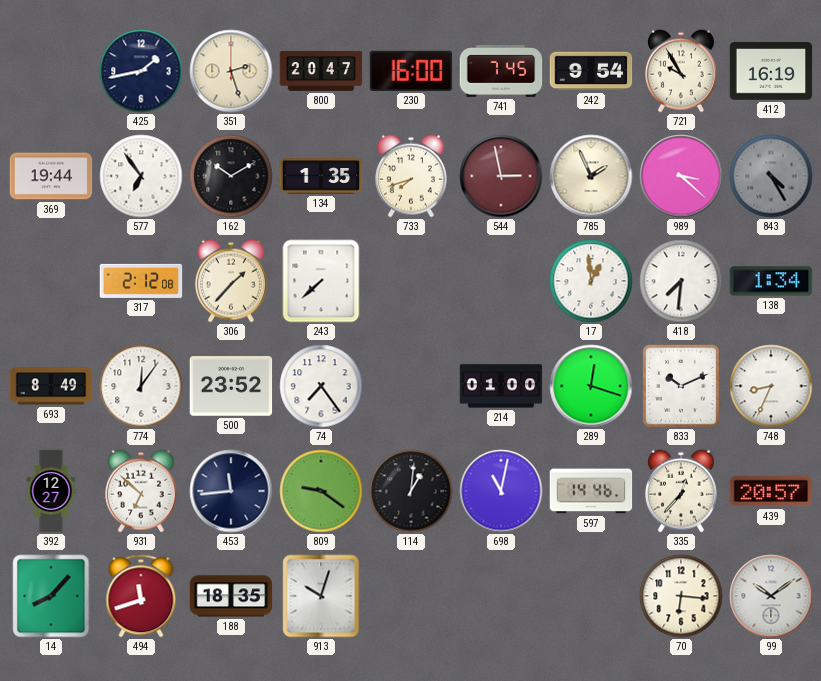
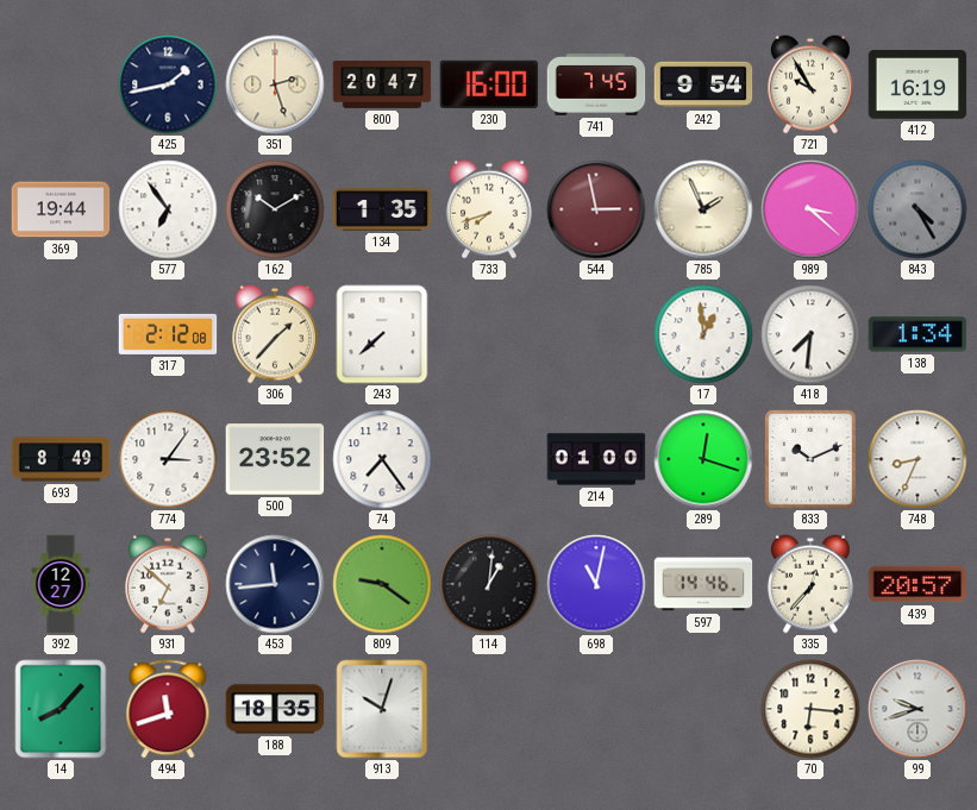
774: 12:06 -> 3:06 (168, 459)
99: 10:09 -> 9:42 (917, 709)
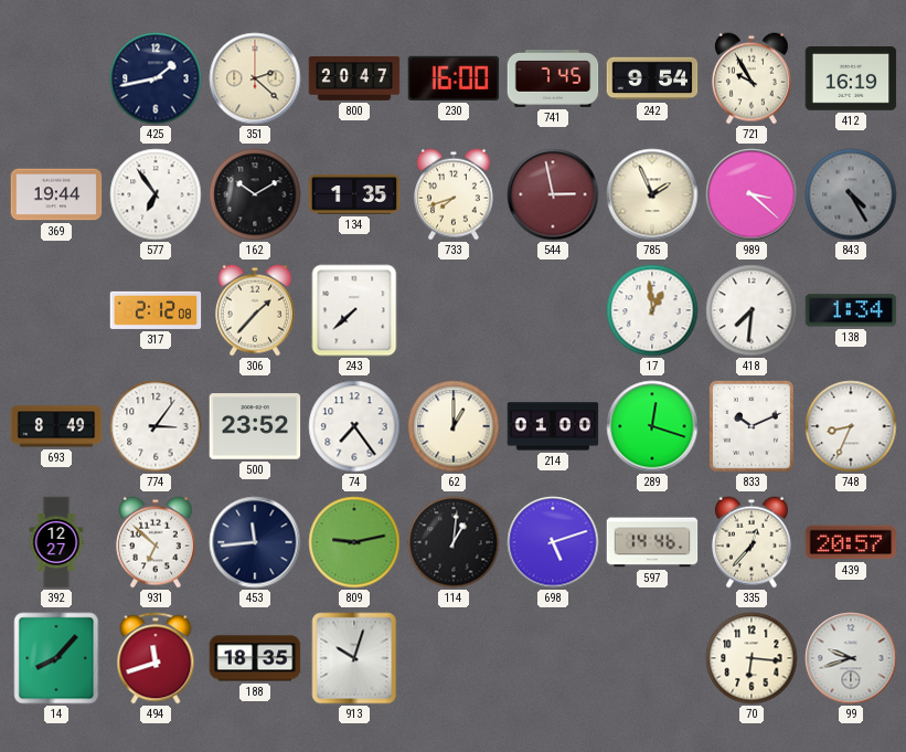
351: 2:27 -> 2:22 (255, 78)
62: none -> 1:00 (454, 426)
809: 9:21 -> 9:13 (354, 542)
698: 11:02 -> 5:12 (553, 542)
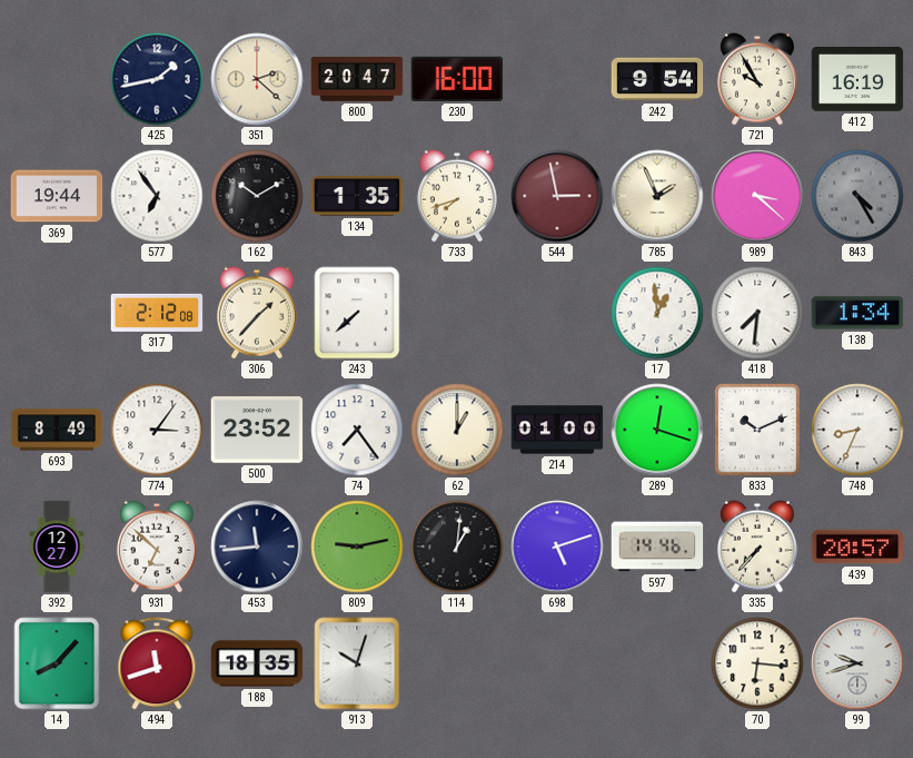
741: 7:45 -> none (553, 80)
335: 12:37 -> 7:37 (757, 547)
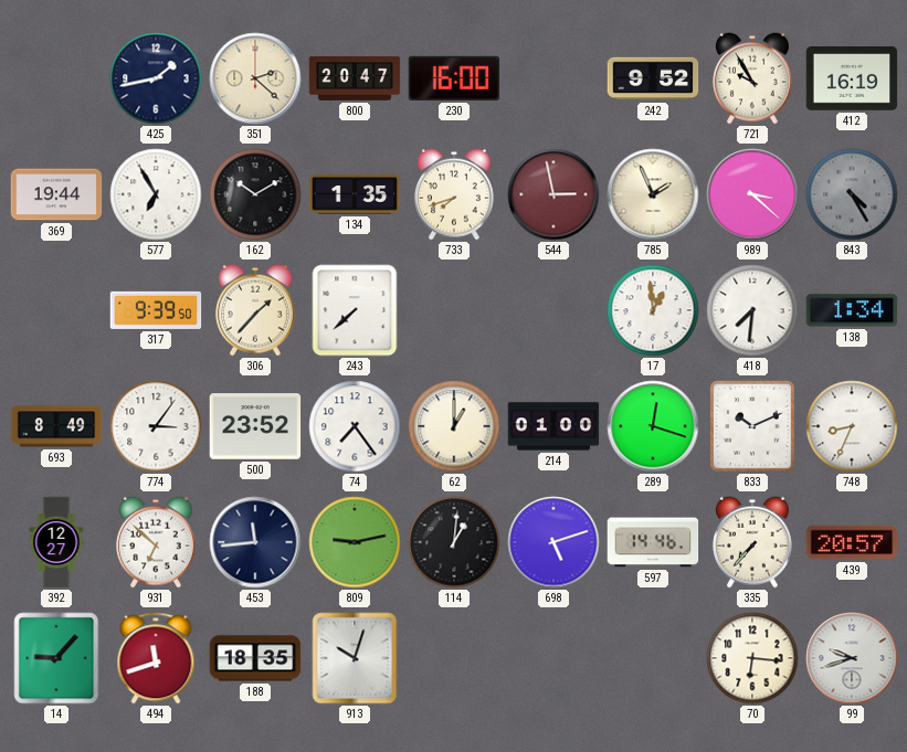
242: 9:54 -> 9:52 (653, 78)
577: 6:54 -> 6:55 (156, 194)
317: 2:12 -> 9:39 (156, 310)
14: 8:07 -> 9:07 (56, 658)
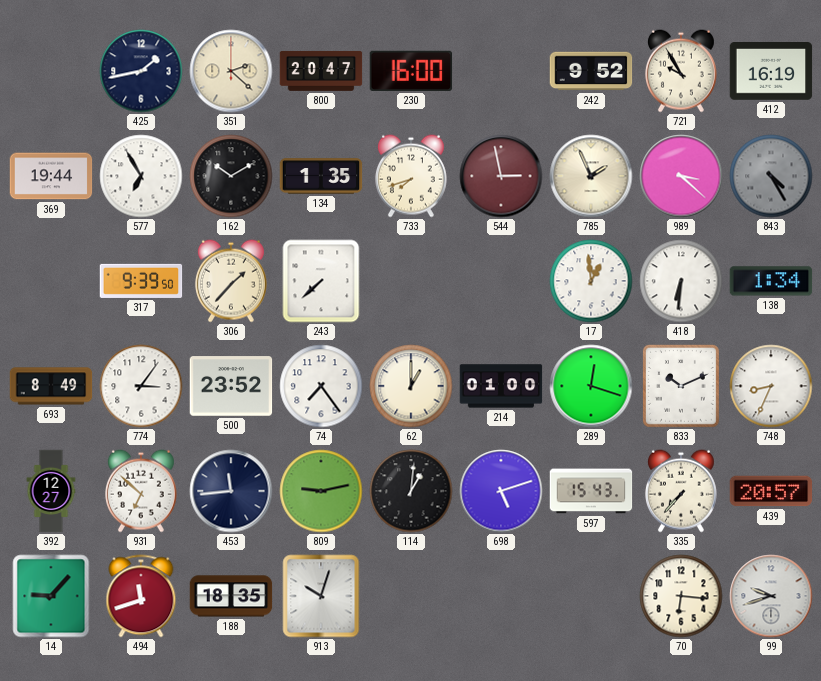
418: 7:31 -> 6:31 (681, 281)
597: 14:46 -> 15:43 (591, 491)
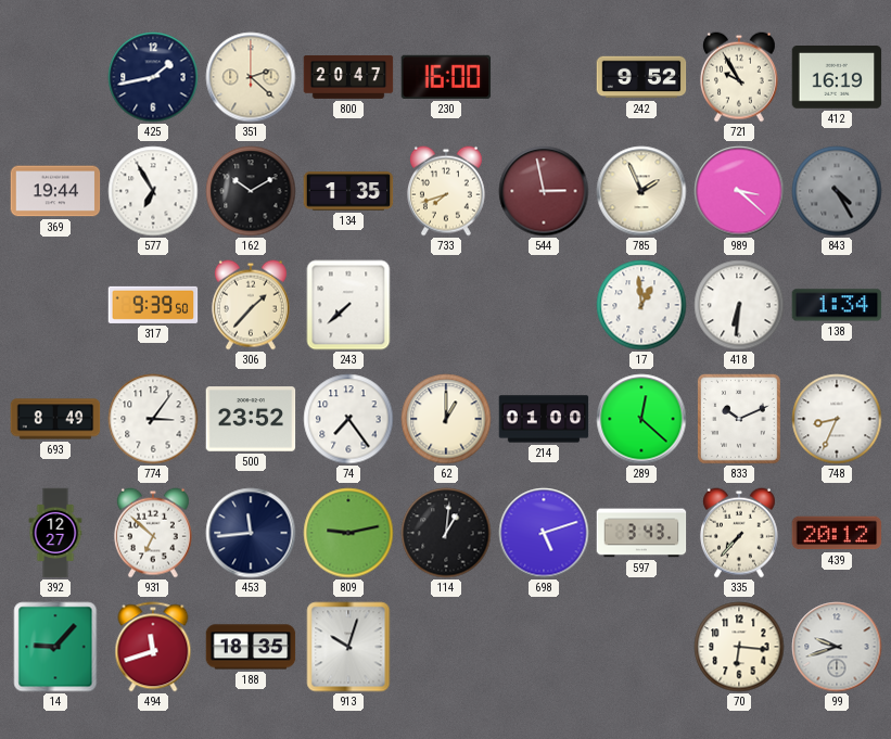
289: 12:18 -> 12:22 (641, 419)
597: 15:43 -> 3:43 (641, 533)
439: 20:57 -> 20:12 (837, 533)
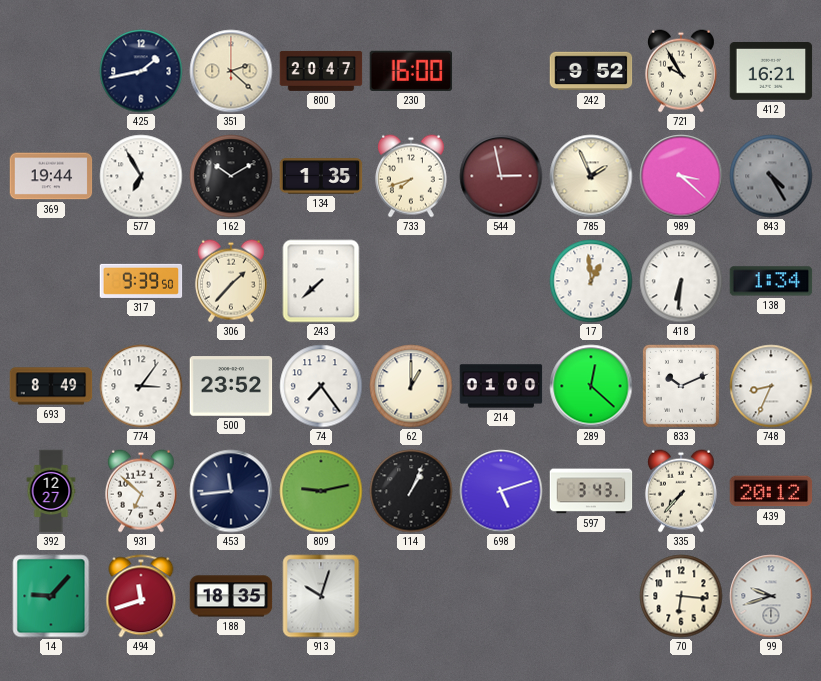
412: 16:19 -> 16:21 (771, 72)
114: 1:01 -> 1:04 (411, 491)
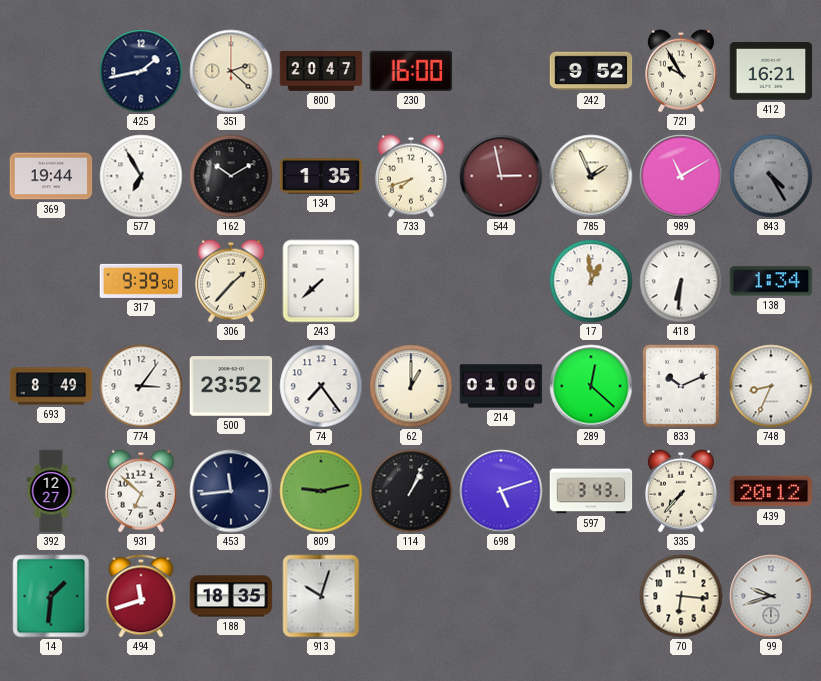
989: 3:22 -> 11:10 (681, 176)
14: 9:07 -> 1:31 (51, 596)
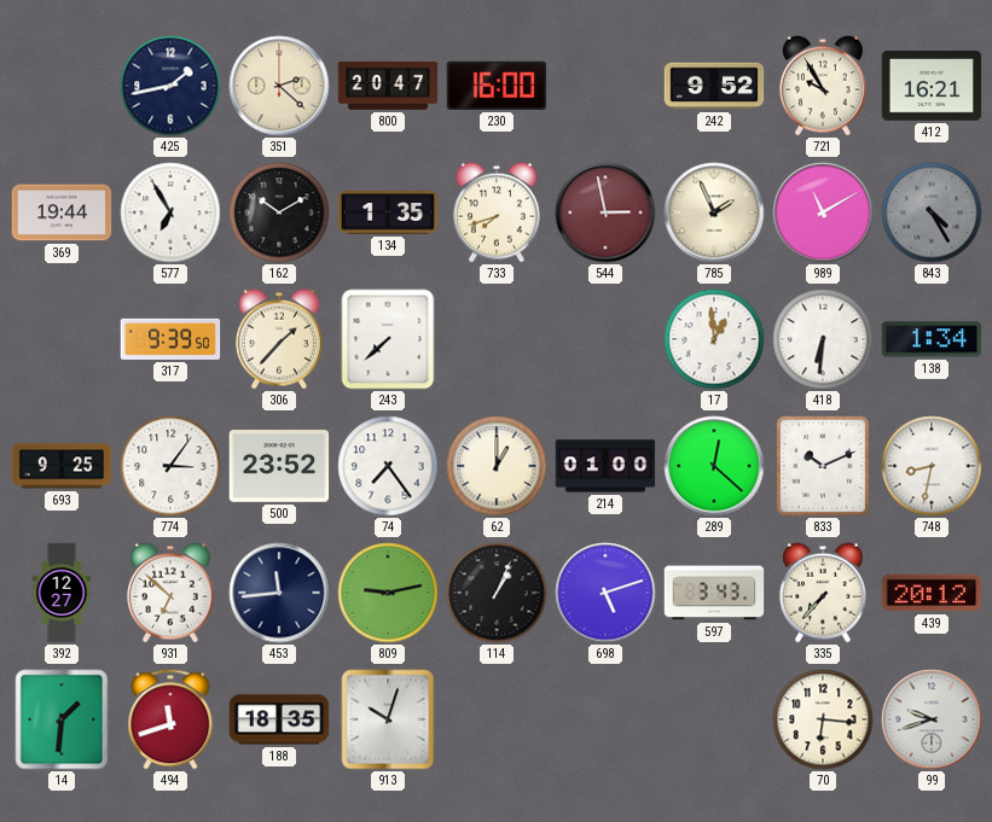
693: 8:49 -> 9:25 (62, 466)
748: 8:34 -> 8:32 (932, 466)
